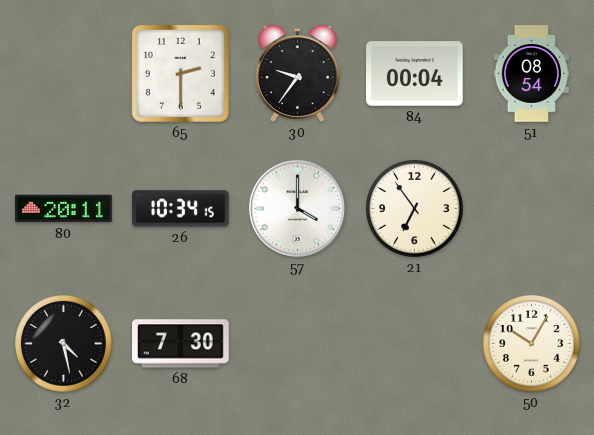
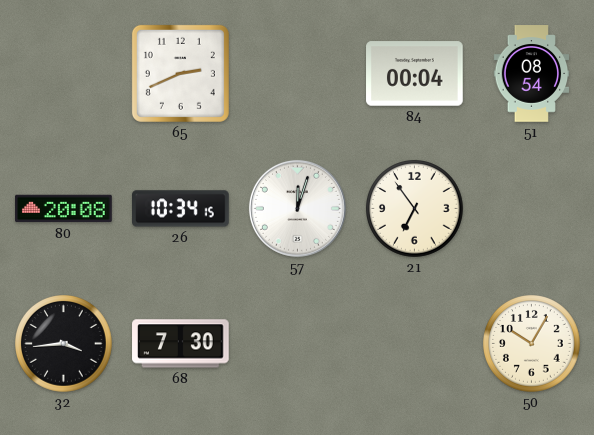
65: 2:30 -> 2:41 (180, 73)
30: 9:36 -> none (298, 73)
80: 20:11 -> 20:08 (64, 209)
57: 4:00 -> 12:03 (297, 208)
32: 4:28 -> 3:44 (64, 344)
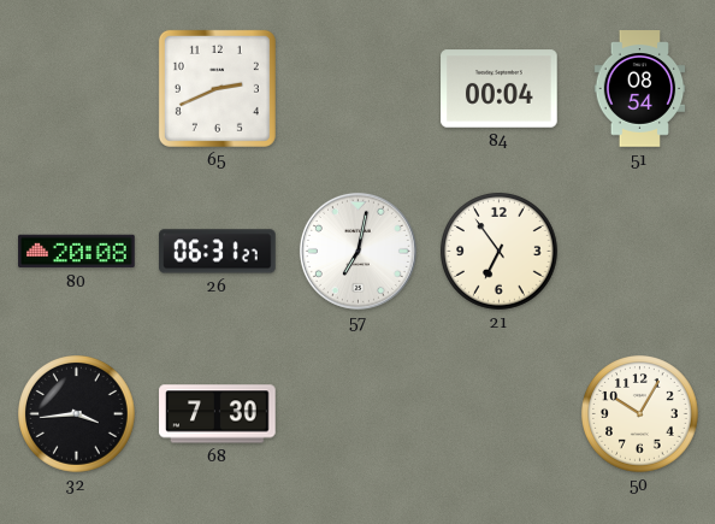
26: 10:34 -> 06:31 (218, 252)
57: 12:03 -> 7:02 (357, 251)
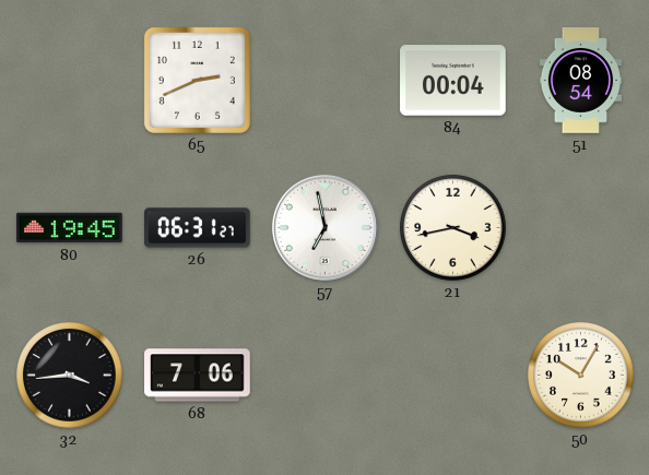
80: 20:08 -> 19:45 (70, 228)
57: 7:02 -> 6:58 (324, 227)
21: 6:54 -> 3:43 (453, 228)
68: 7:30 -> 7:06 (198, 376)
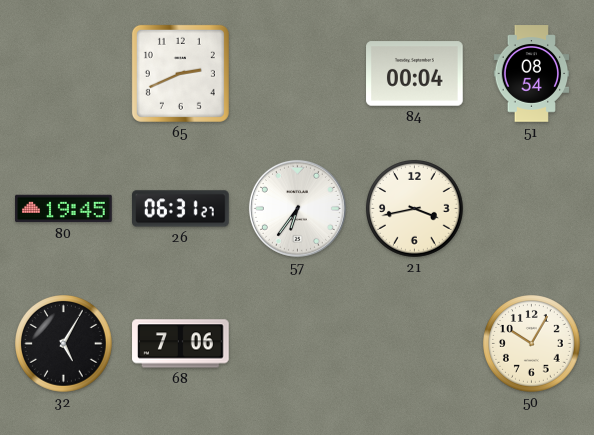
57: 6:58 -> 6:36 (297, 208)
32: 3:44 -> 5:05 (64, 344)
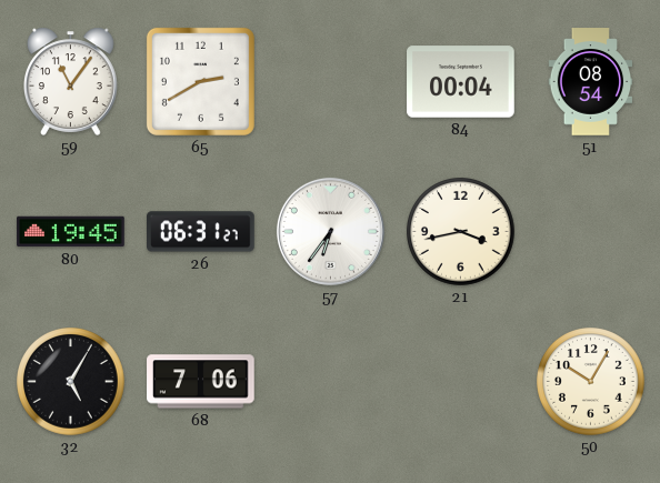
59: none -> 11:06 (71, 81)
65: 2:41 -> 2:40 (200, 81)
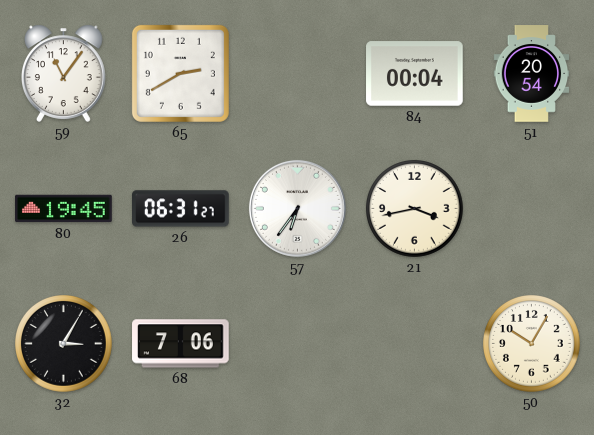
51: 08:54 -> 20:54 (532, 74)
32: 5:05 -> 3:05 (64, 344)
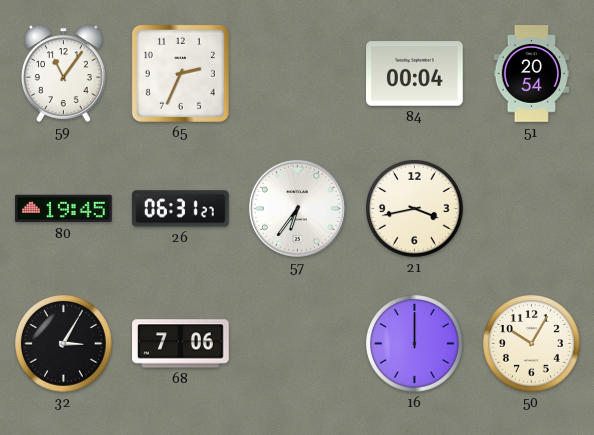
65: 2:40 -> 2:34 (180, 73)
16: none -> 12:00 (415, 344)
